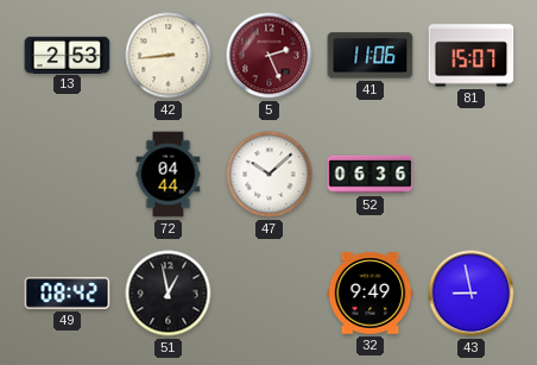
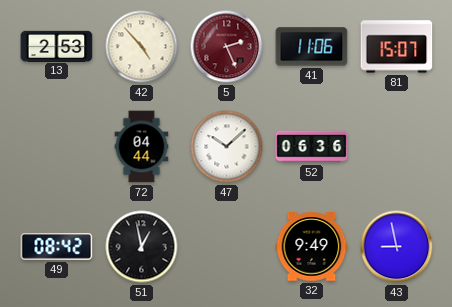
42: 8:44 -> 4:53 (142, 47)
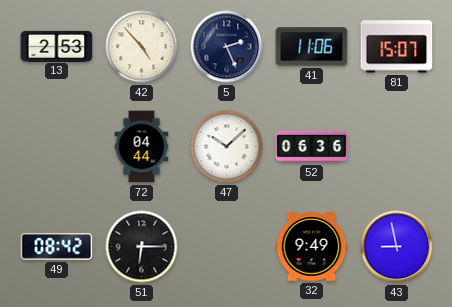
5 dial: burgundy -> navy (227, 47)
51: 12:58 -> 6:15 (142, 247)
